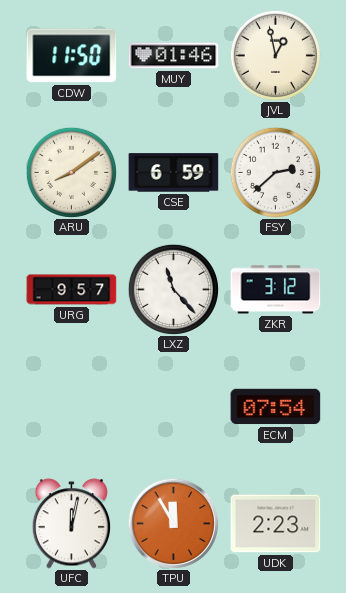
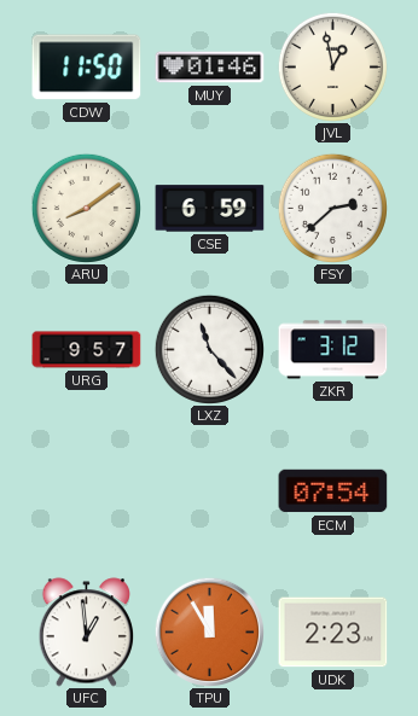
UFC: 12:02 -> 12:59 (86, 633)
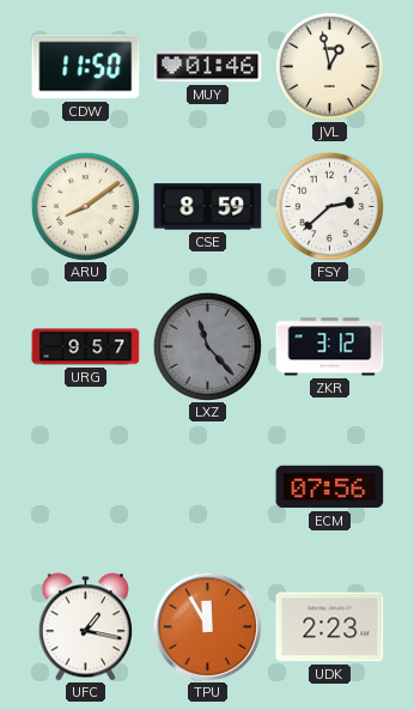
CSE: 6:59 -> 8:59 (208, 207)
LXZ dial: white -> grey (207, 346)
ECM: 07:54 -> 07:56 (330, 487)
UFC: 12:59 -> 1:17 (85, 627)
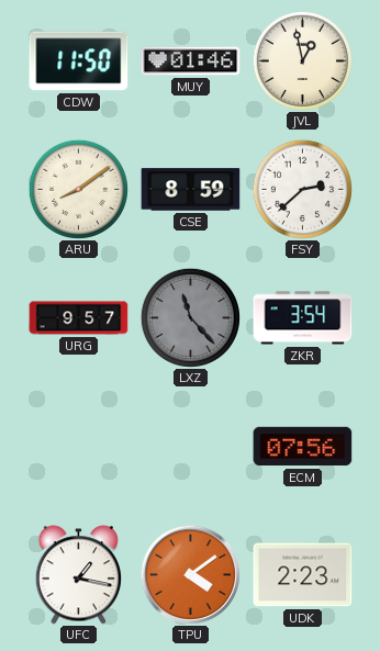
ZKR: 3:12 -> 3:54 (303, 318)
TPU: 11:55 -> 4:09 (190, 574)
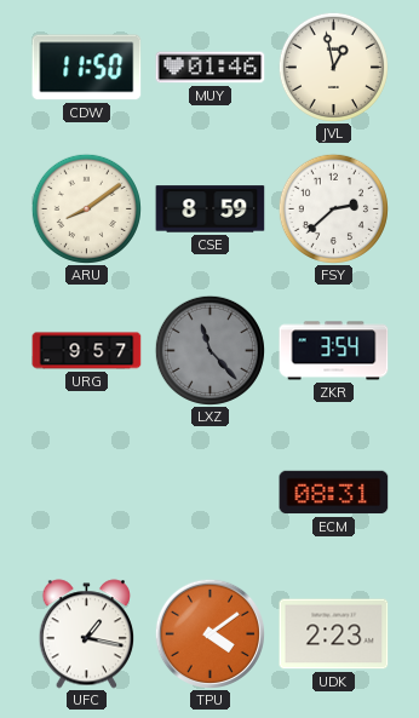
ECM: 07:56 -> 08:31 (334, 493)
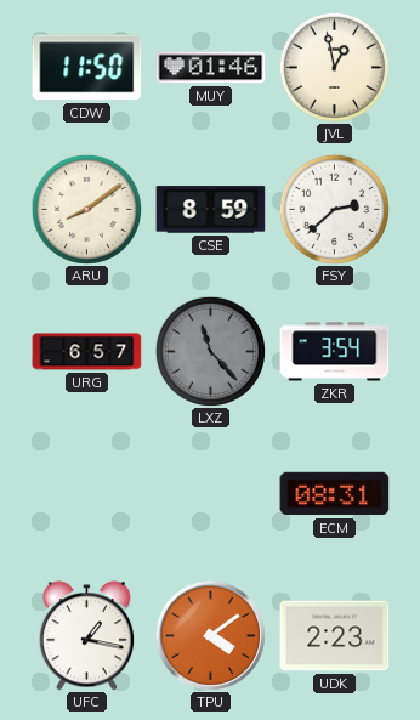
URG: 9:57 -> 6:57 (87, 352)
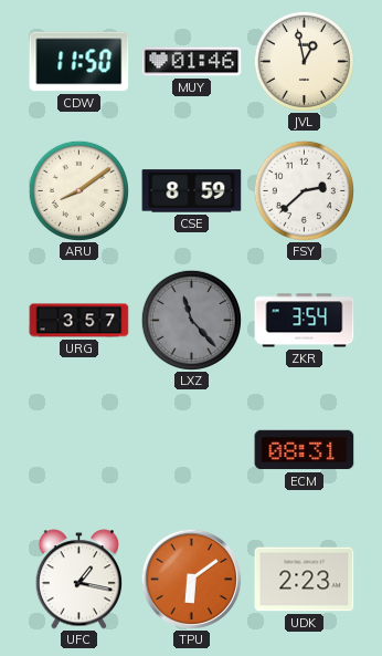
URG: 6:57 -> 3:57 (79, 321)
TPU: 4:09 -> 6:09 (191, 579)
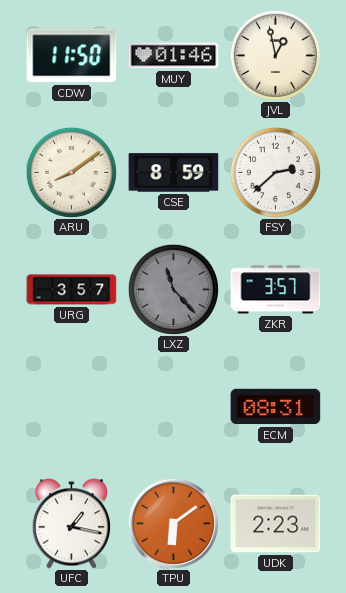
ZKR: 3:54 -> 3:57 (276, 290)
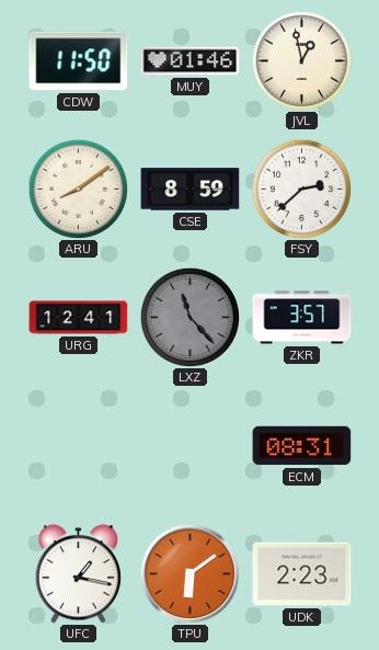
URG: 3:57 -> 12:41 (79, 318)
